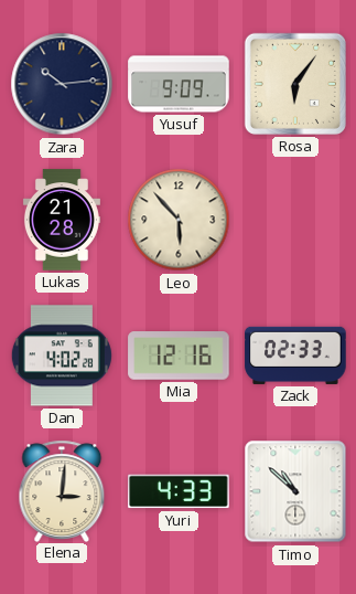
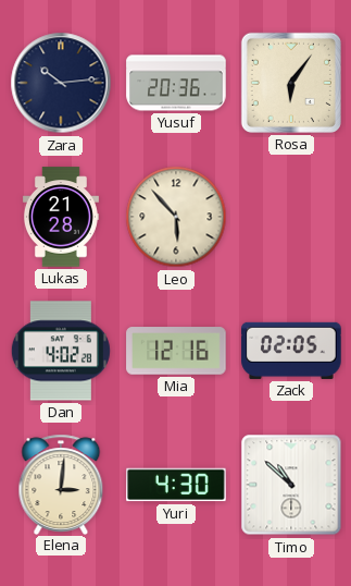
Yusuf: 9:09 -> 20:36 (176, 83)
Zack: 02:33 -> 02:05 (291, 351)
Yuri: 4:33 -> 4:30 (176, 485)
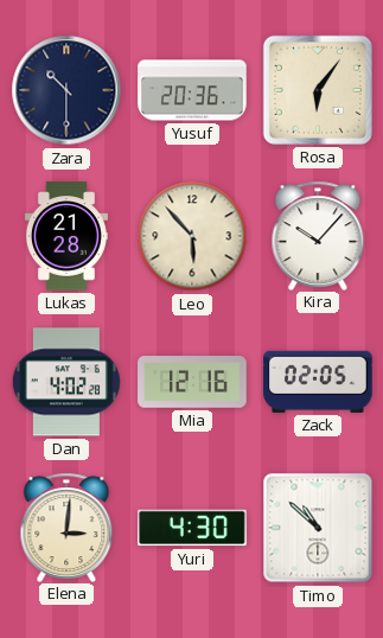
Zara: 10:14 -> 10:30 (66, 90)
Kira: none -> 10:07 (318, 235)
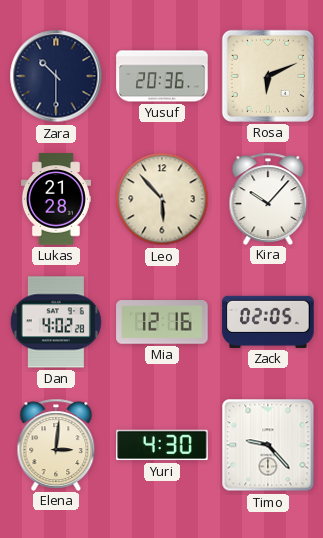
Rosa: 6:06 -> 6:11 (268, 76)
Timo: 10:52 -> 9:23 (268, 445)
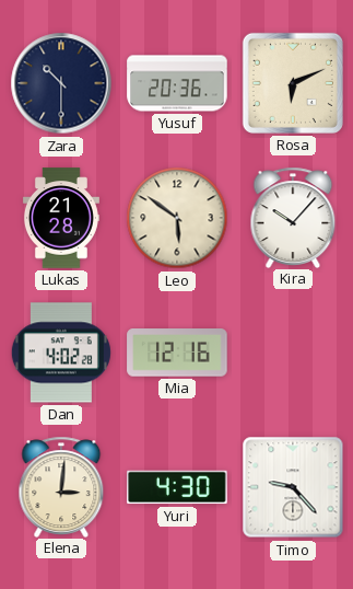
Leo: 5:53 -> 5:51 (177, 218)
Zack: 02:05 -> none (268, 322)
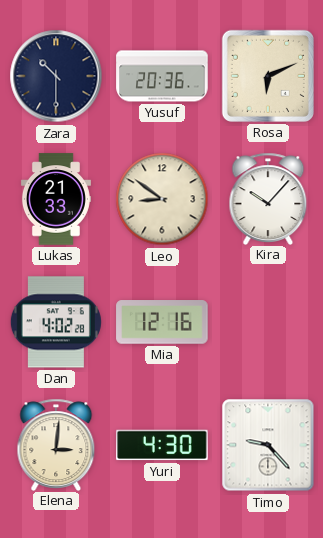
Lukas: 21:28 -> 21:33 (56, 199)
Leo: 5:51 -> 8:51 (162, 199)
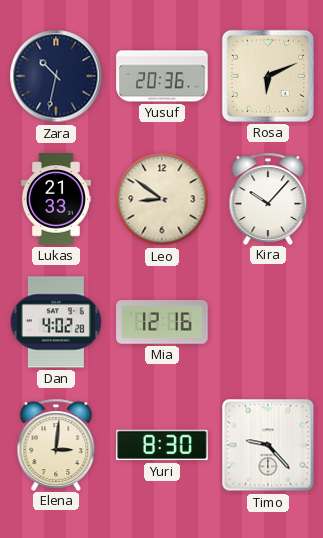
Zara: 10:30 -> 10:32 (56, 76)
Yuri: 4:30 -> 8:30 (162, 445)
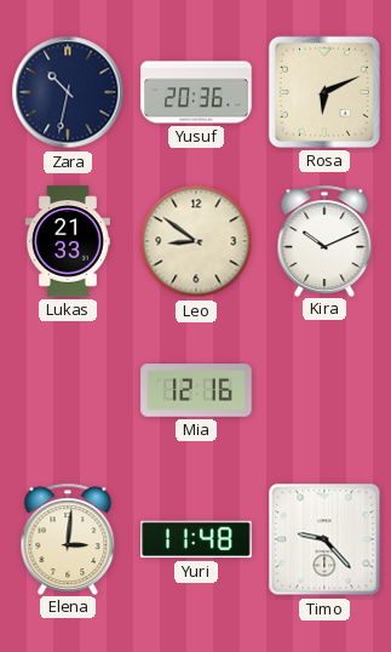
Kira: 10:07 -> 10:11 (324, 240)
Dan: 4:02 -> none (56, 322)
Yuri: 8:30 -> 11:48 (196, 539)
